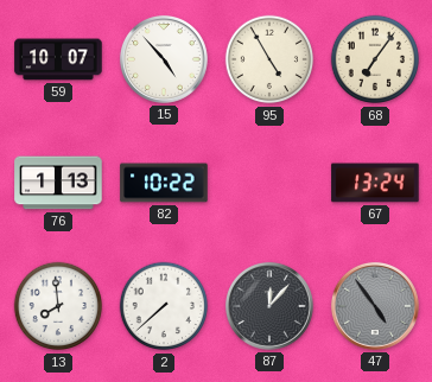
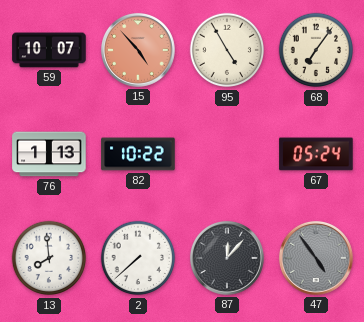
15 dial: white -> salmon (138, 50)
67: 13:24 -> 05:24 (316, 154)
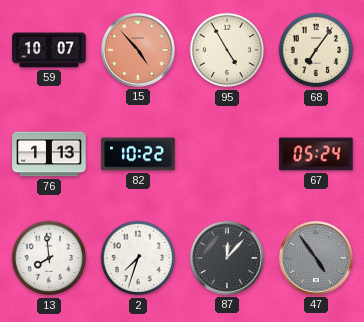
2: 7:38 -> 7:33 (138, 258)
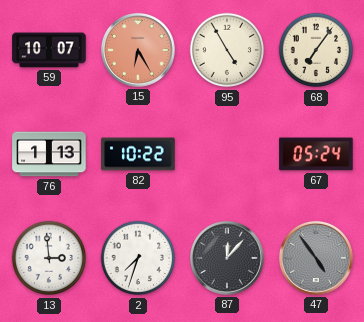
15: 4:53 -> 6:25 (138, 50)
13: 7:59 -> 2:59 (49, 258)
